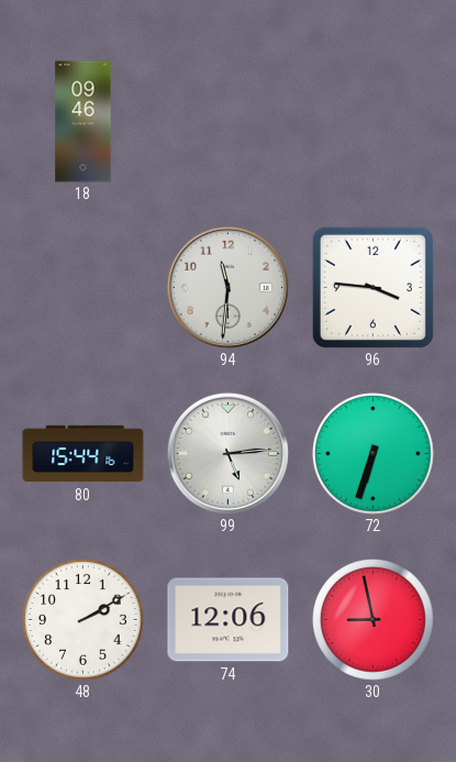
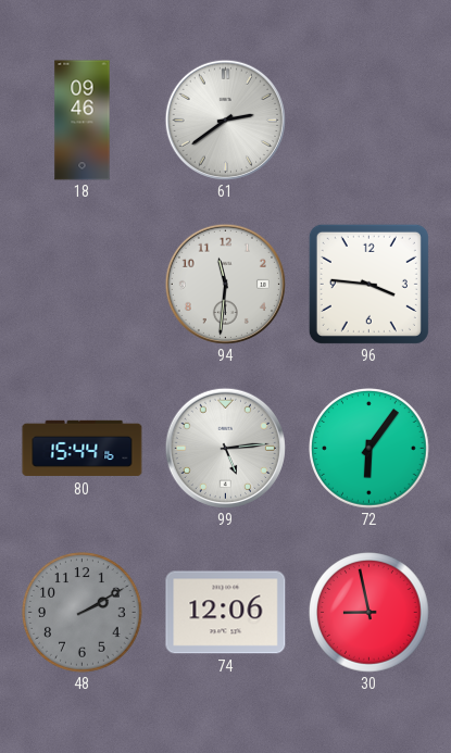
61: none -> 2:39 (225, 120)
72: 6:33 -> 6:06 (369, 449)
48 dial: white -> grey (83, 613)
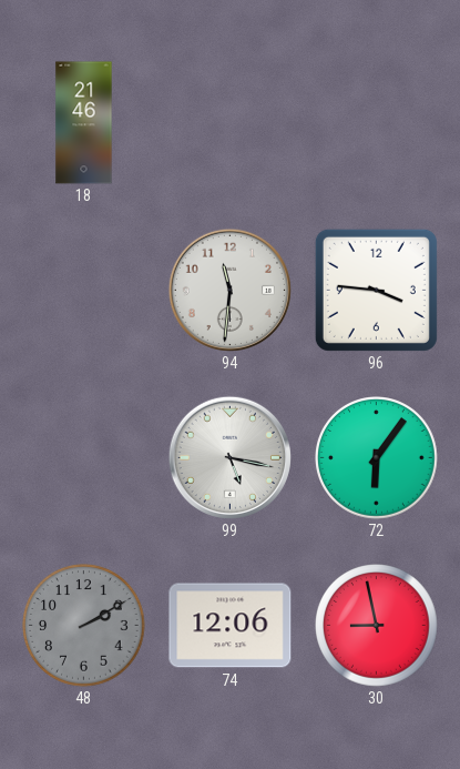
18: 09:46 -> 21:46 (84, 123)
61: 2:39 -> none (225, 120)
80: 15:44 -> none (83, 449)
99: 5:14 -> 5:17 (229, 457)
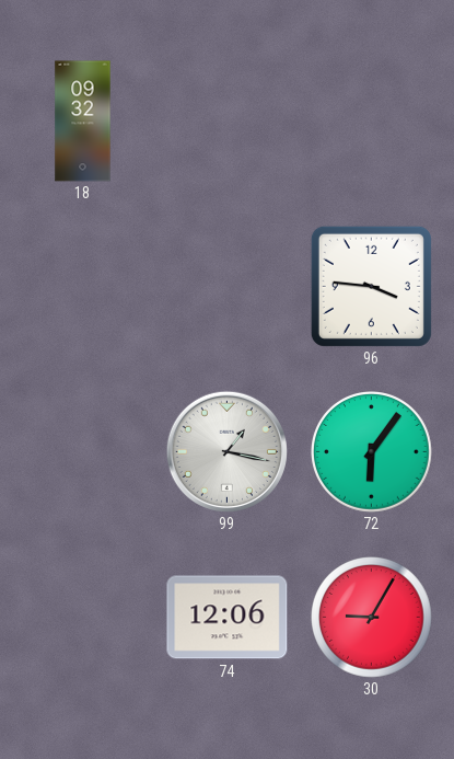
18: 21:46 -> 09:32 (83, 122)
94: 11:31 -> none (229, 290)
99: 5:17 -> 1:17 (226, 451)
48: 2:10 -> none (84, 626)
30: 8:58 -> 9:05 (372, 618)
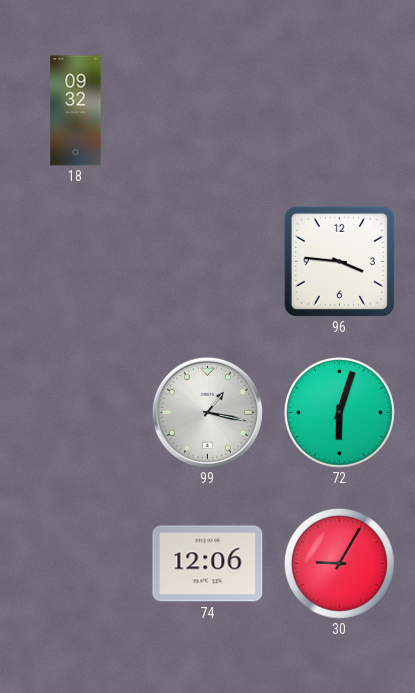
72: 6:06 -> 6:03 (340, 413)
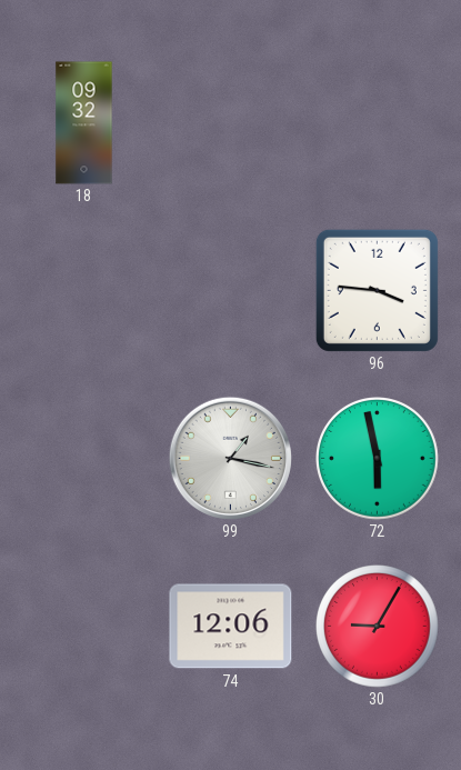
72: 6:03 -> 5:58 (378, 459)
